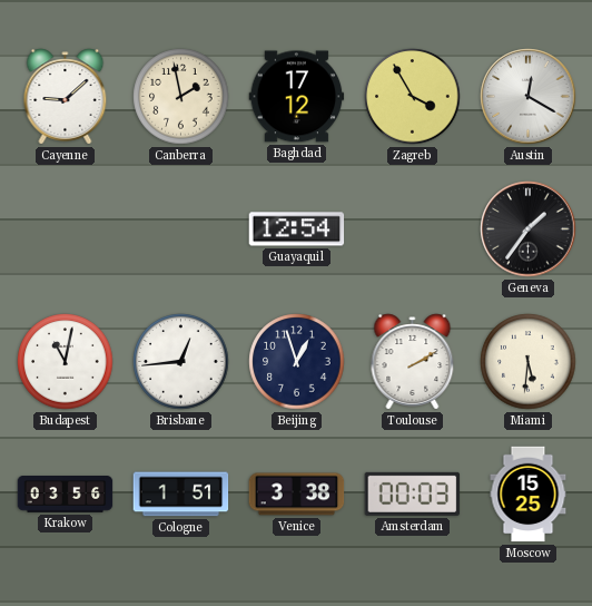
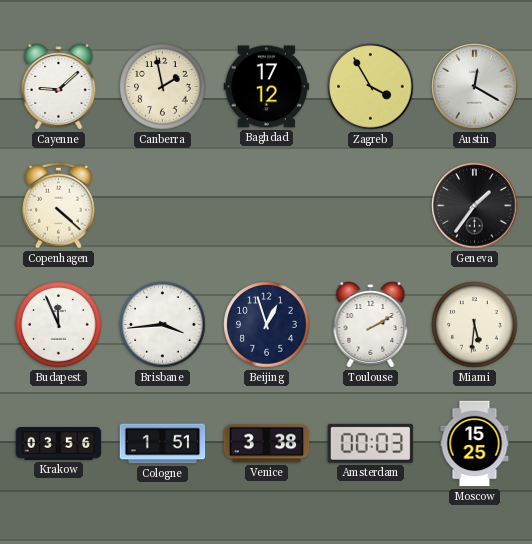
Copenhagen: none -> 4:22 (59, 205)
Guayaquil: 12:54 -> none (297, 229)
Budapest: 11:02 -> 11:56 (59, 325)
Brisbane: 12:44 -> 3:44 (163, 325)
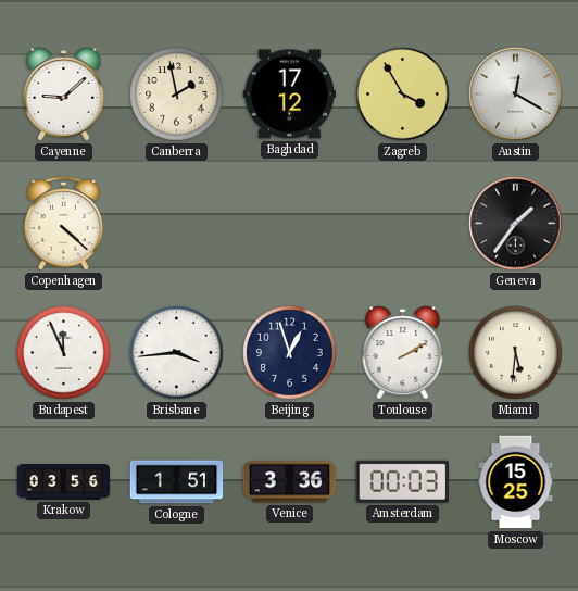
Venice: 3:38 -> 3:36 (290, 482)
